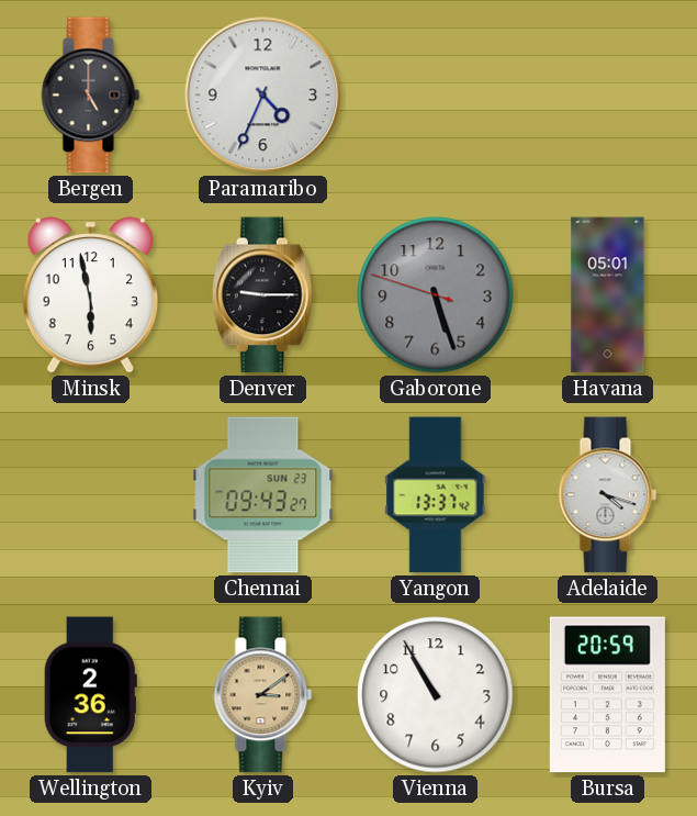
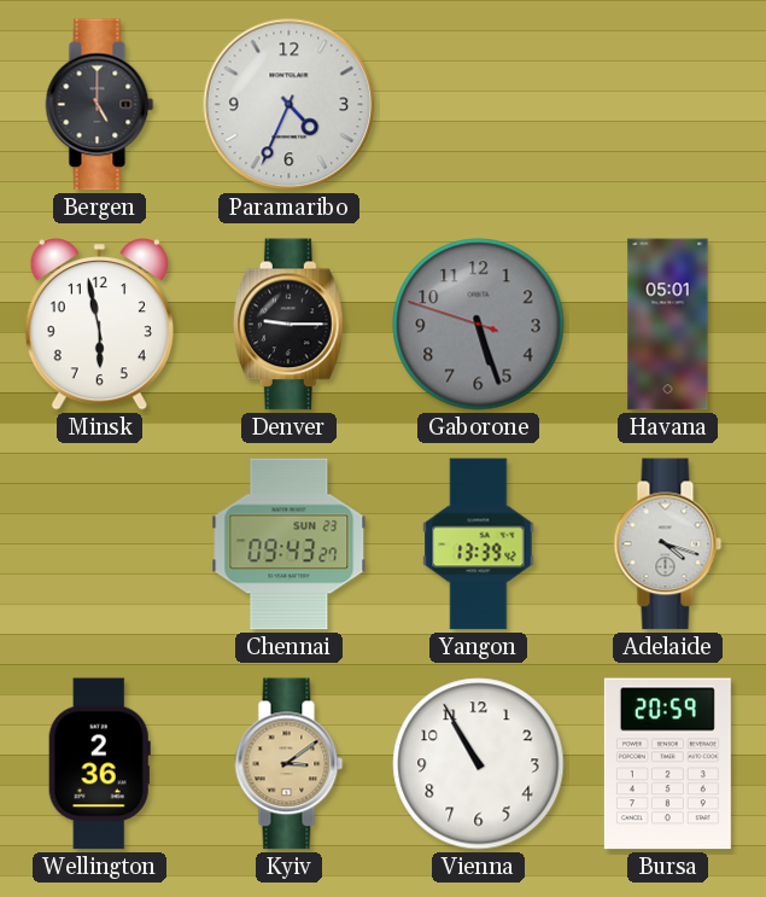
Yangon: 13:37 -> 13:39 (479, 544)
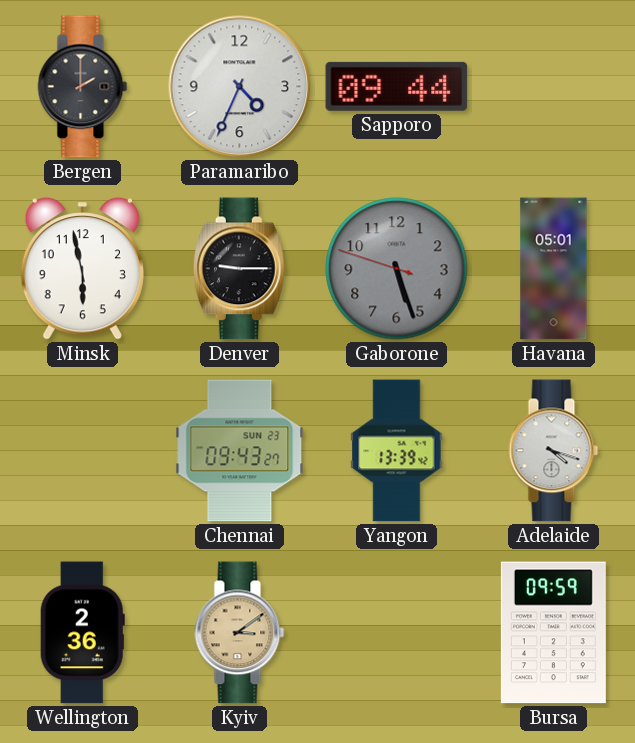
Bergen: 5:00 -> 2:00 (83, 87)
Sapporo: none -> 09:44 (397, 86)
Vienna: 10:55 -> none (479, 764)
Bursa: 20:59 -> 09:59 (553, 633)
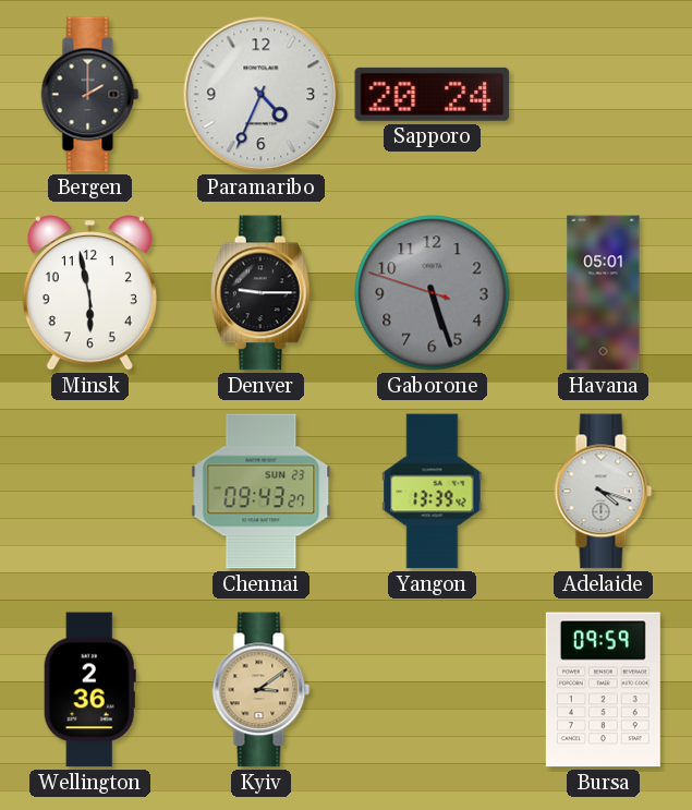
Sapporo: 09:44 -> 20:24 (433, 94)
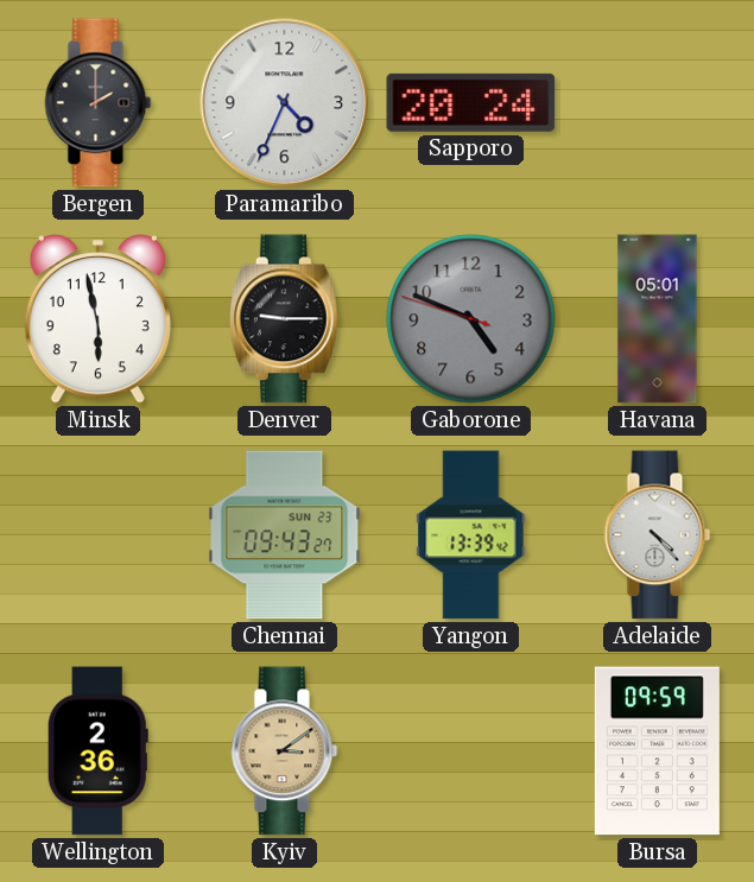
Gaborone: 5:26 -> 4:48 (471, 319)
Adelaide: 4:18 -> 4:23 (658, 535)
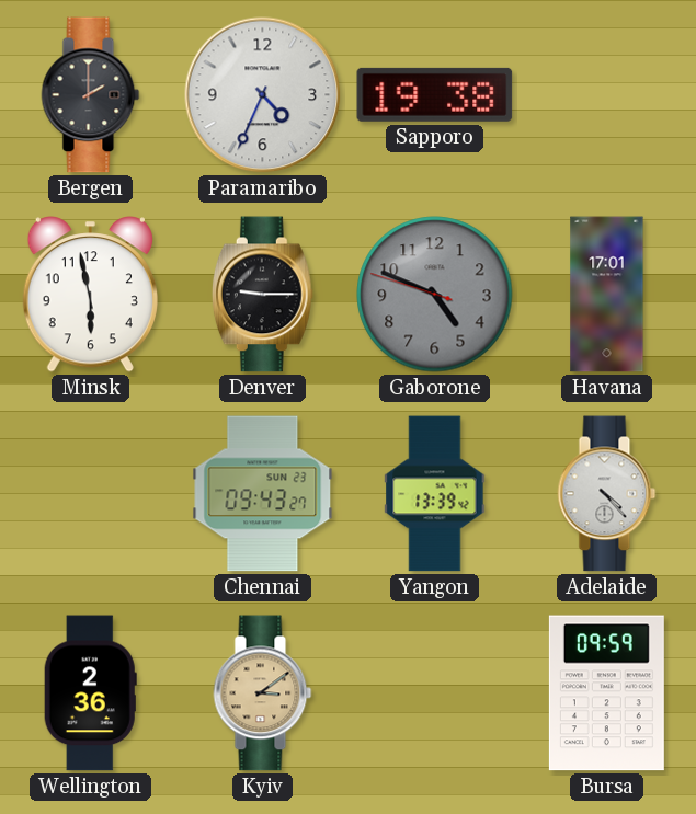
Sapporo: 20:24 -> 19:38 (435, 94)
Havana: 05:01 -> 17:01 (607, 295)
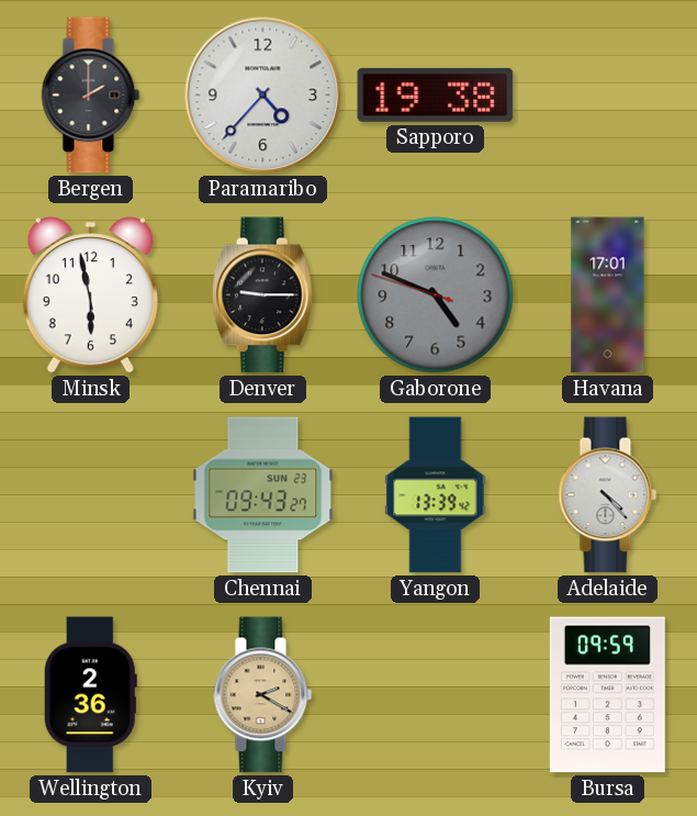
Paramaribo: 4:34 -> 4:37 (263, 96)
Kyiv: 3:09 -> 2:20 (263, 695)
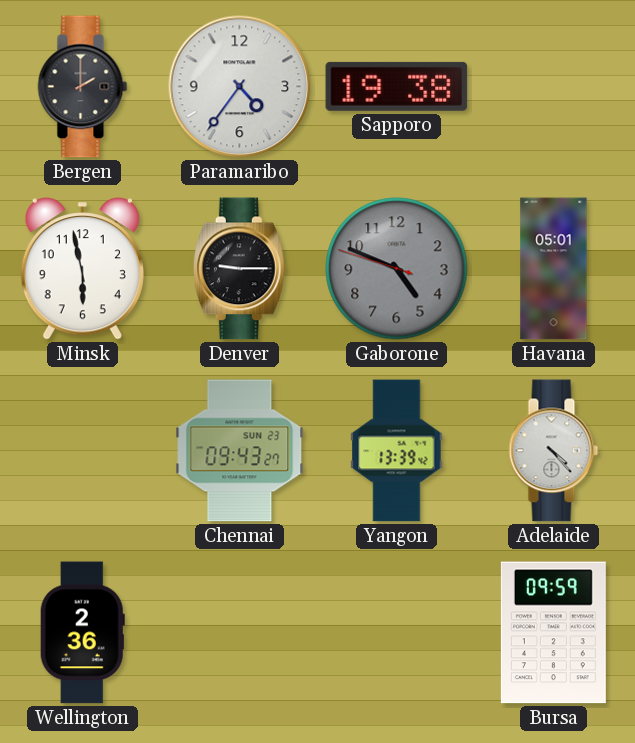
Paramaribo: 4:37 -> 4:36 (240, 87)
Havana: 17:01 -> 05:01 (554, 269)
Kyiv: 2:20 -> none (263, 695)
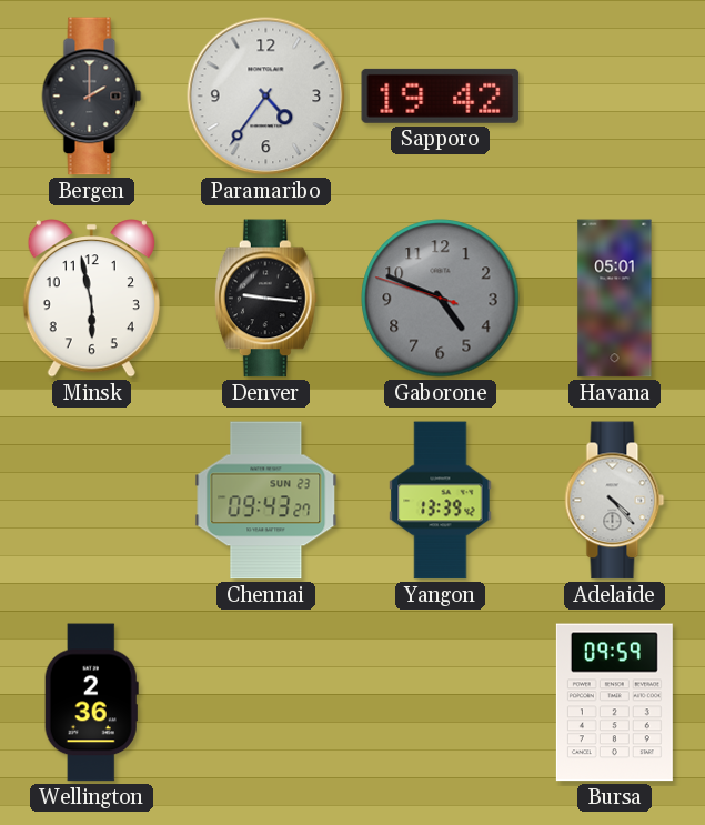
Sapporo: 19:38 -> 19:42 (441, 95)
Denver: 9:15 -> 9:16 (265, 299)
